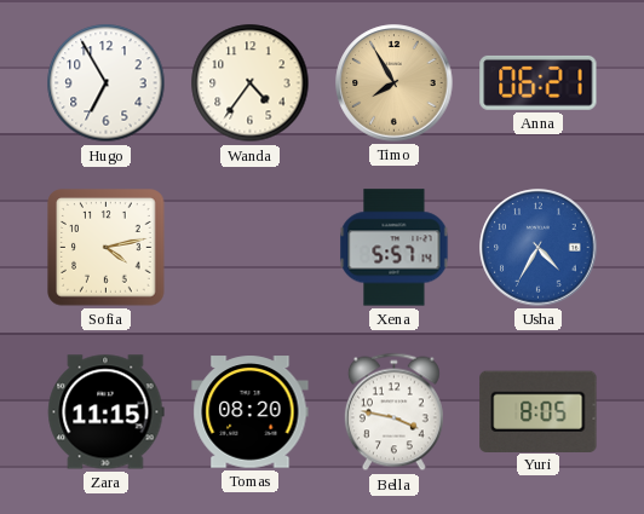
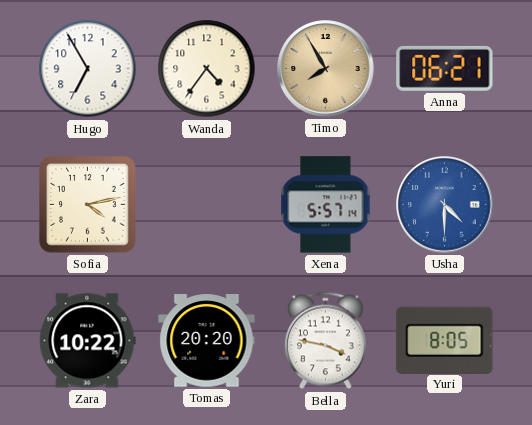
Usha: 4:35 -> 4:30 (445, 205)
Zara: 11:15 -> 10:22 (88, 341)
Tomas: 08:20 -> 20:20 (207, 341)
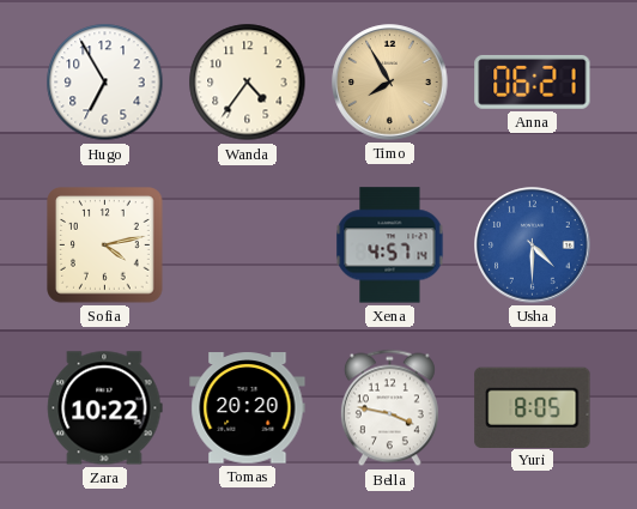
Xena: 5:57 -> 4:57 (390, 246)
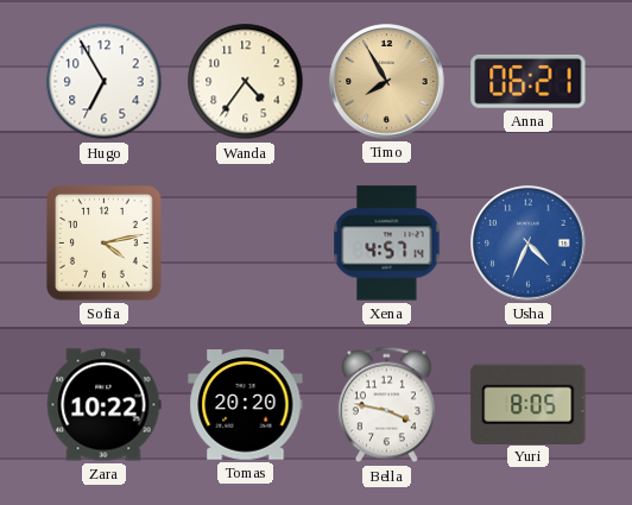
Usha: 4:30 -> 4:34 (529, 244)
